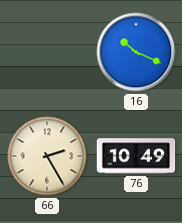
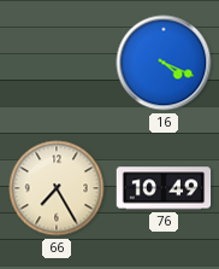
16: 10:19 -> 4:19 (164, 63)
66: 2:25 -> 7:25 (57, 188)
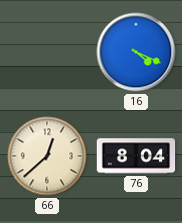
66: 7:25 -> 12:38 (47, 156)
76: 10:49 -> 8:04 (136, 156)
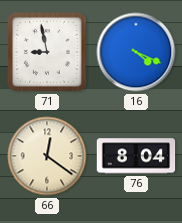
71: none -> 8:58 (47, 52)
66: 12:38 -> 12:21 (47, 156)
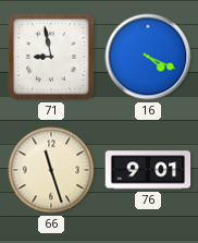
66: 12:21 -> 11:27 (51, 170)
76: 8:04 -> 9:01 (148, 170)
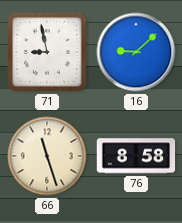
16: 4:19 -> 9:08 (136, 52)
76: 9:01 -> 8:58 (136, 156)
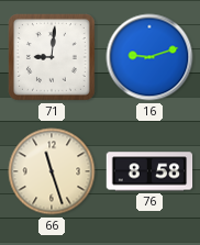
71: 8:58 -> 9:01 (52, 57)
16: 9:08 -> 9:12 (149, 57)
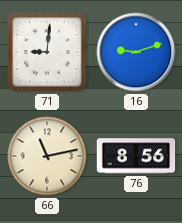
66: 11:27 -> 11:13 (47, 156)
76: 8:58 -> 8:56 (136, 156)
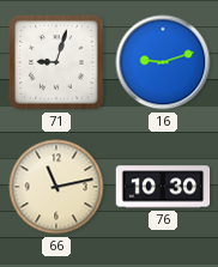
71: 9:01 -> 9:03 (56, 62)
76: 8:56 -> 10:30 (163, 187)
